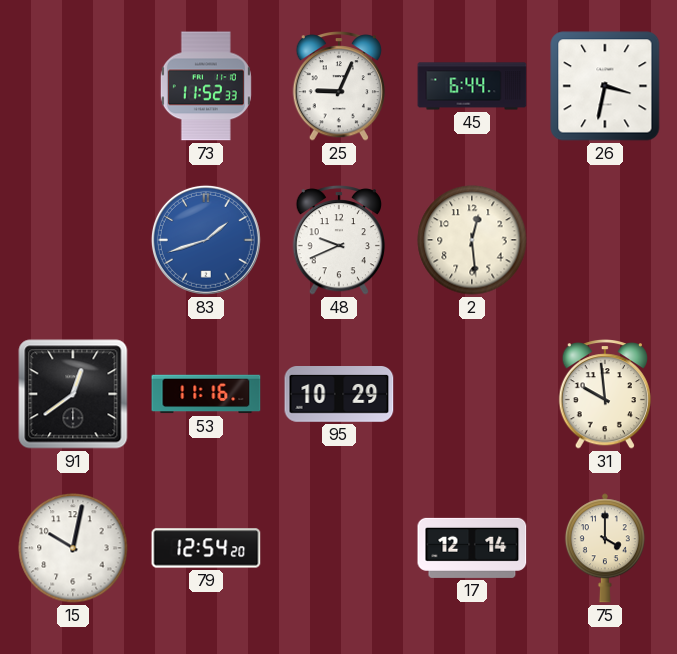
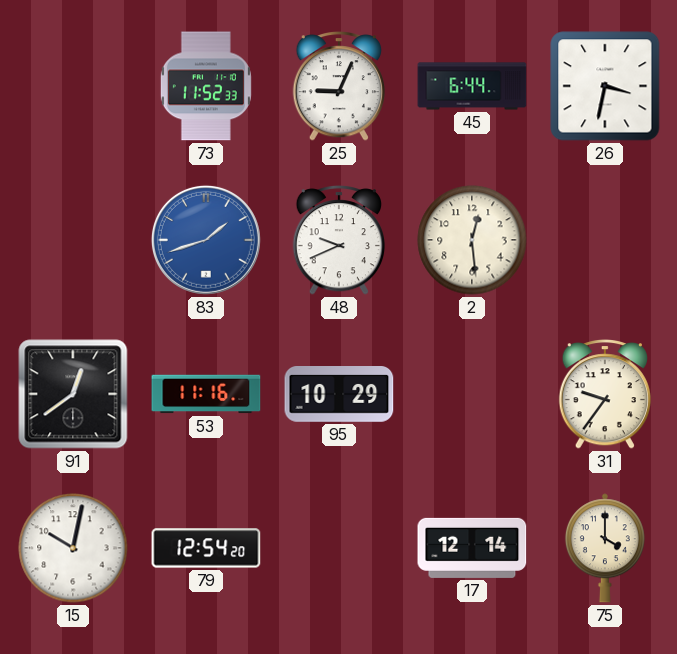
31: 9:59 -> 9:36 (604, 395)
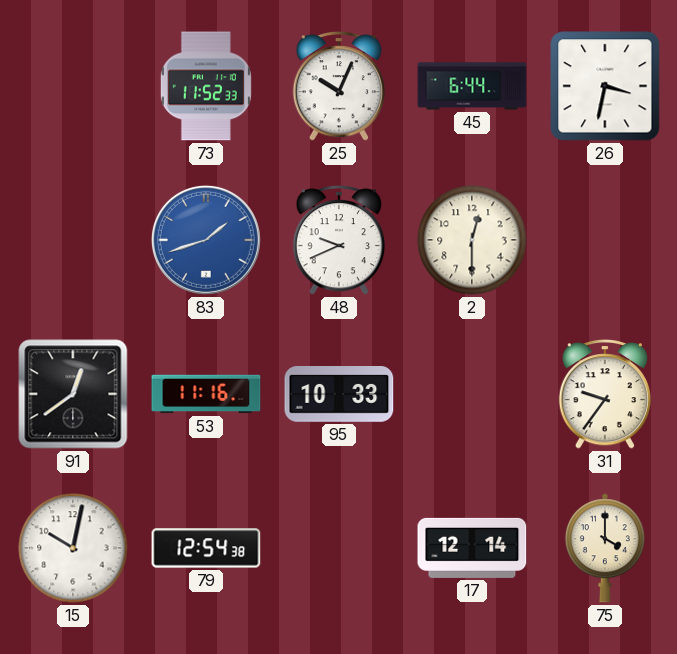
25: 9:04 -> 10:04 (338, 87)
2: 12:29 -> 12:30 (472, 240)
95: 10:29 -> 10:33 (339, 395)
79: 12:54:20 -> 12:54:38 (206, 548)
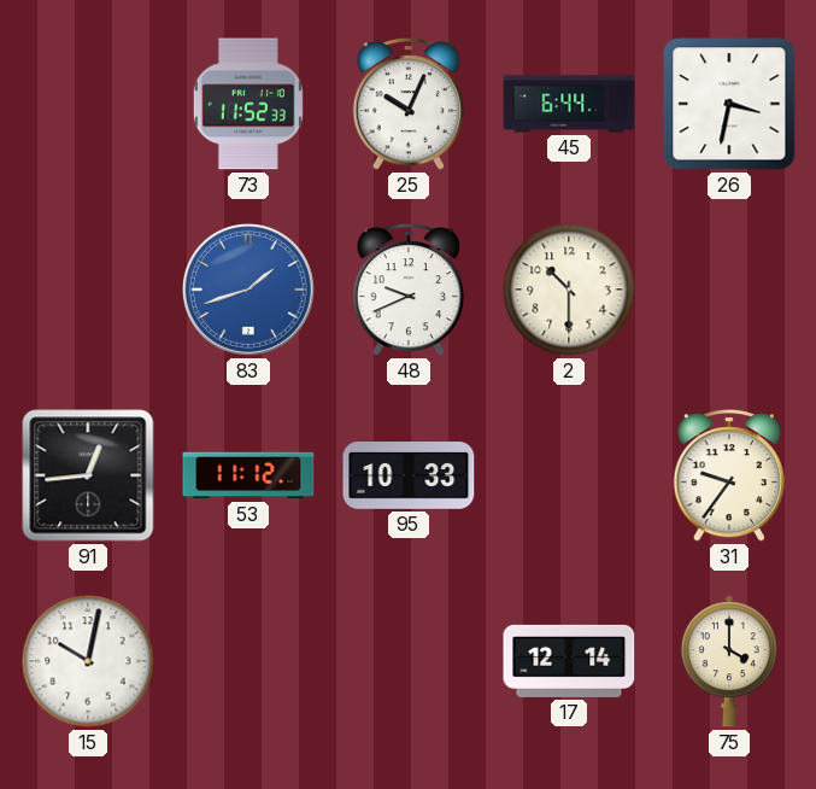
2: 12:30 -> 10:30 (569, 290)
91: 12:39 -> 12:44 (88, 475)
53: 11:16 -> 11:12 (248, 475)
79: 12:54 -> none (206, 548)
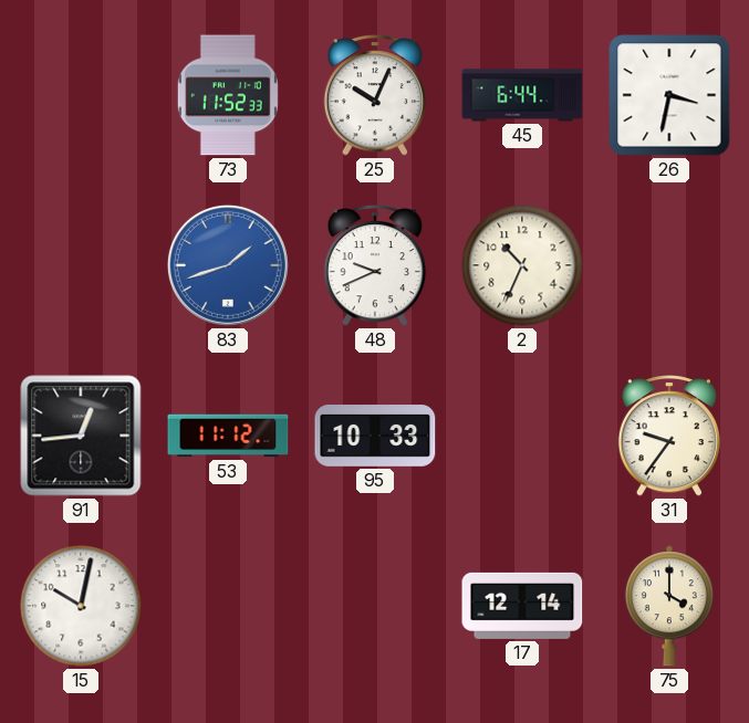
2: 10:30 -> 10:34 (522, 265)
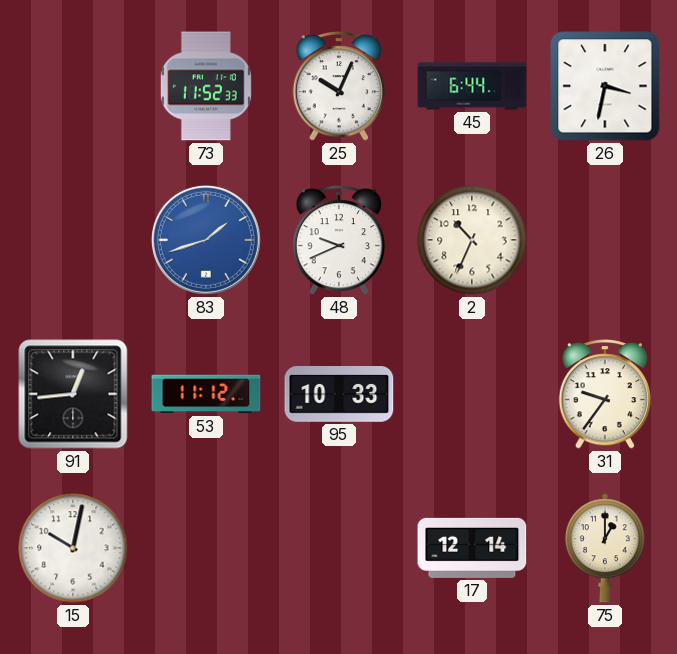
75: 4:00 -> 1:00 (605, 548)
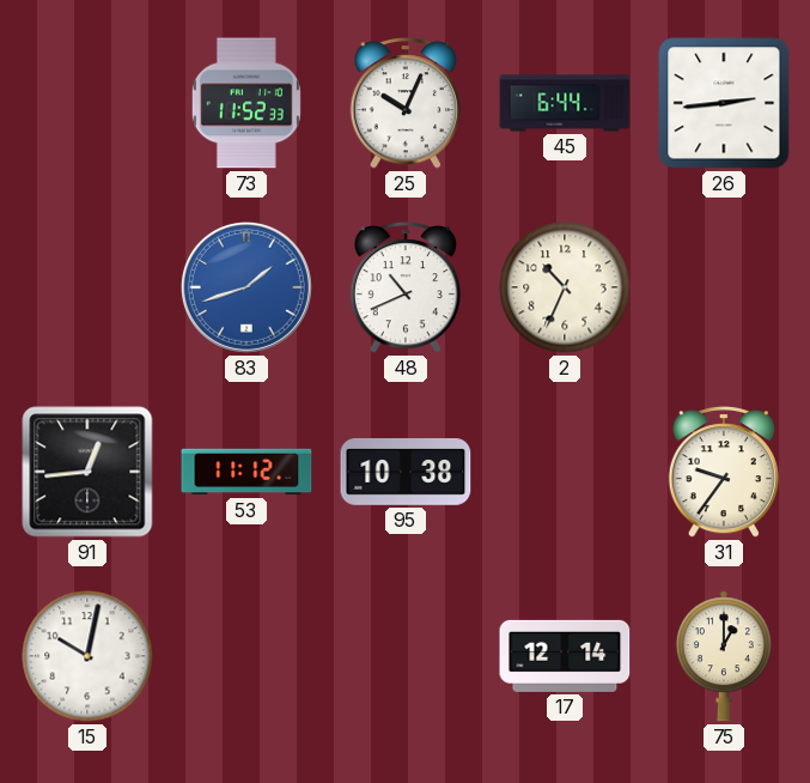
26: 3:32 -> 2:44 (724, 103)
48: 9:41 -> 10:41 (404, 289)
95: 10:33 -> 10:38 (406, 473)
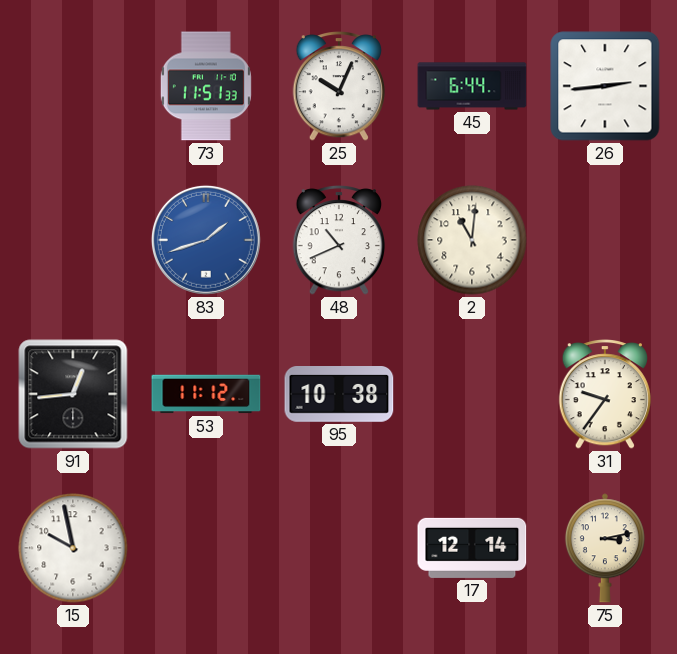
73: 11:52 -> 11:51 (206, 86)
2: 10:34 -> 11:01 (472, 240)
15: 10:02 -> 9:58 (73, 548)
75: 1:00 -> 3:13 (605, 548)
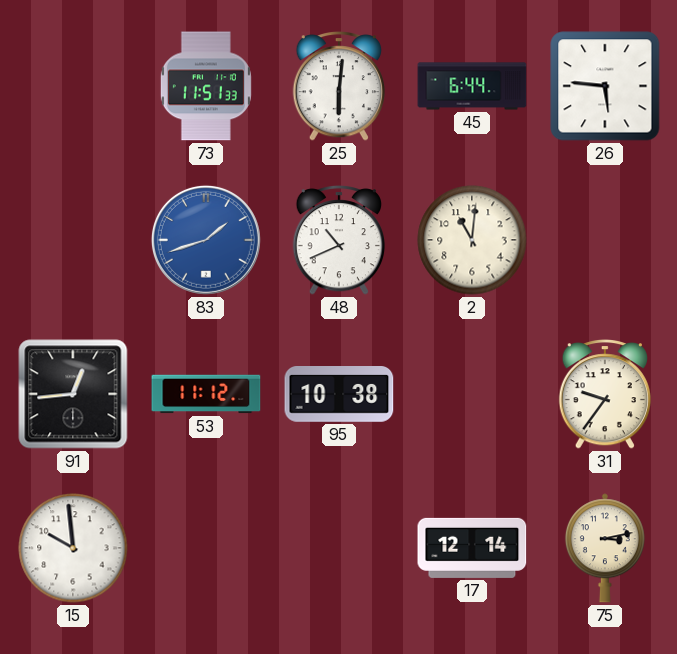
25: 10:04 -> 6:01 (338, 87)
26: 2:44 -> 5:46 (605, 86)
15: 9:58 -> 9:59 (73, 548)
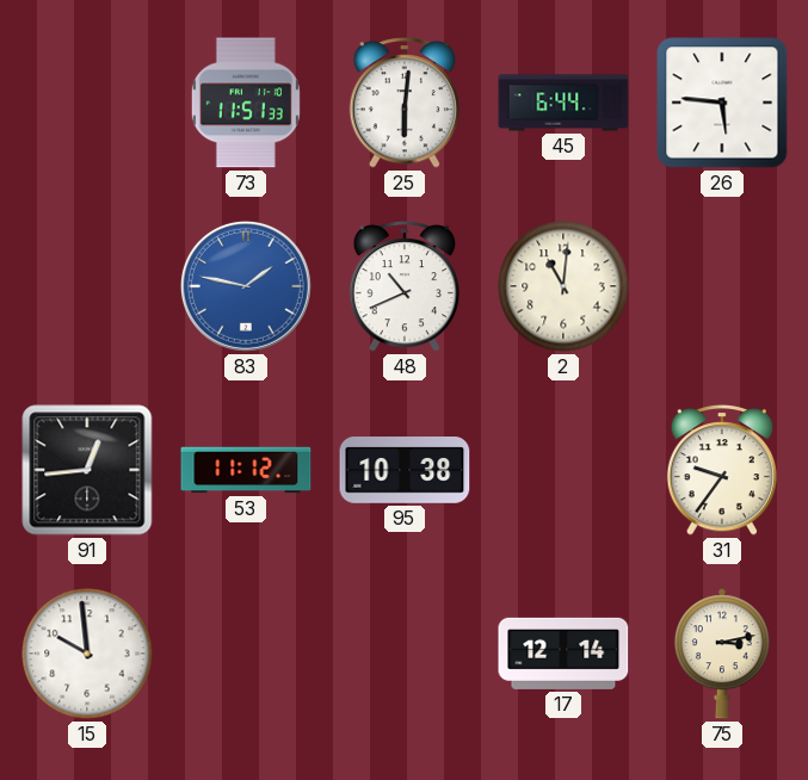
83: 1:42 -> 1:47 (246, 286)
